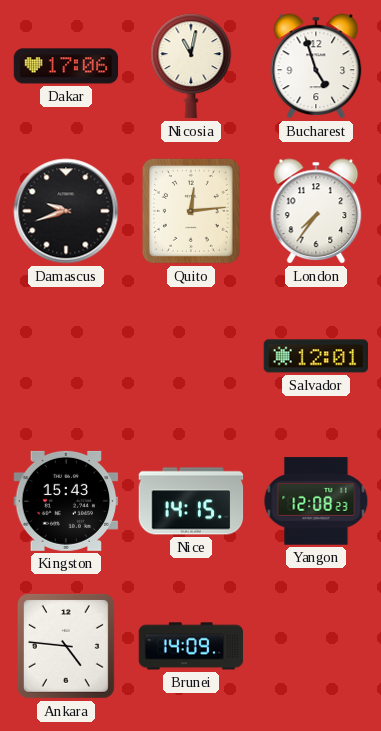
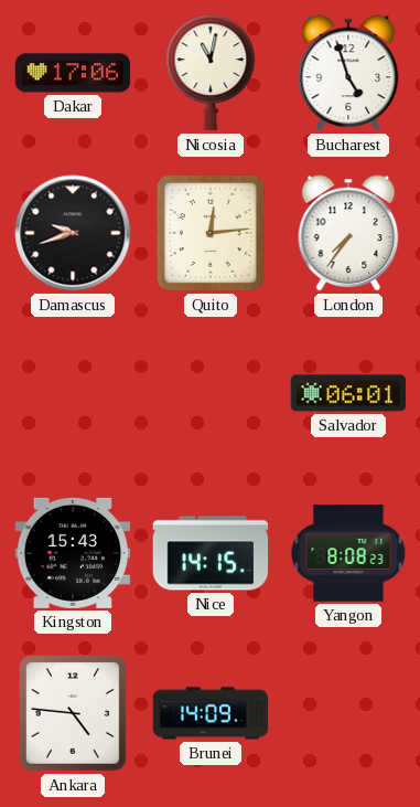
Salvador: 12:01 -> 06:01 (348, 393)
Yangon: 12:08 -> 8:08 (348, 553)
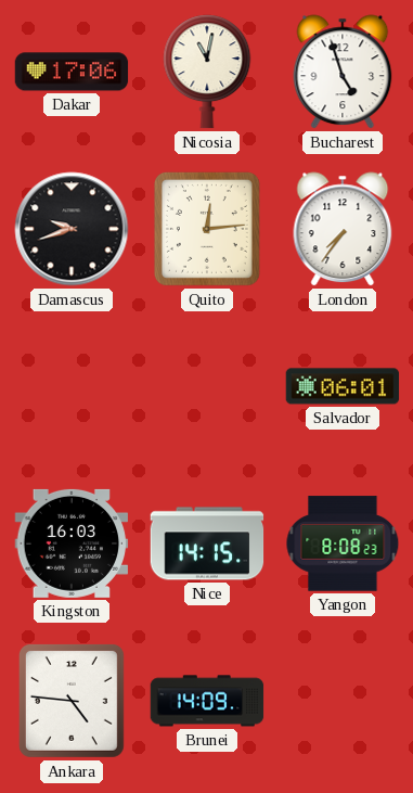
Kingston: 15:43 -> 16:03 (72, 543)
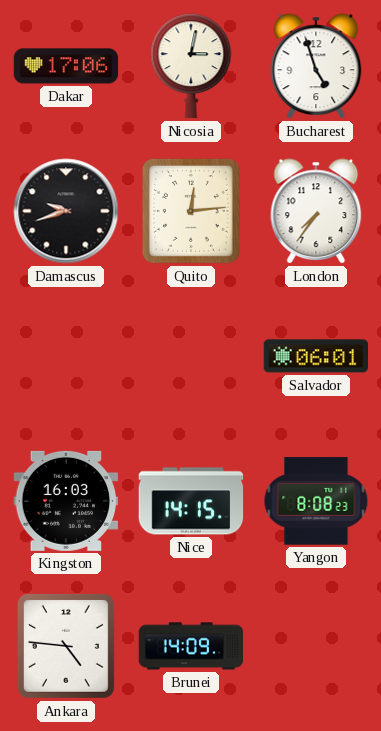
Nicosia: 11:02 -> 3:02 (191, 66)
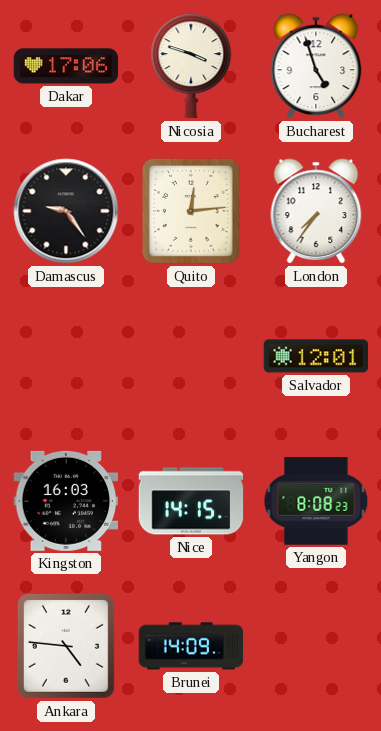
Nicosia: 3:02 -> 3:48 (191, 66)
Damascus: 9:42 -> 9:24 (66, 211)
Salvador: 06:01 -> 12:01 (316, 356)
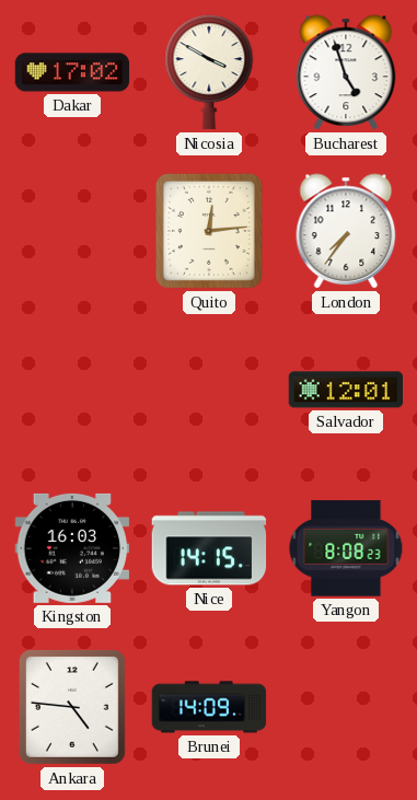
Dakar: 17:06 -> 17:02 (72, 72)
Nicosia: 3:48 -> 3:50 (209, 72)
Damascus: 9:24 -> none (66, 211)
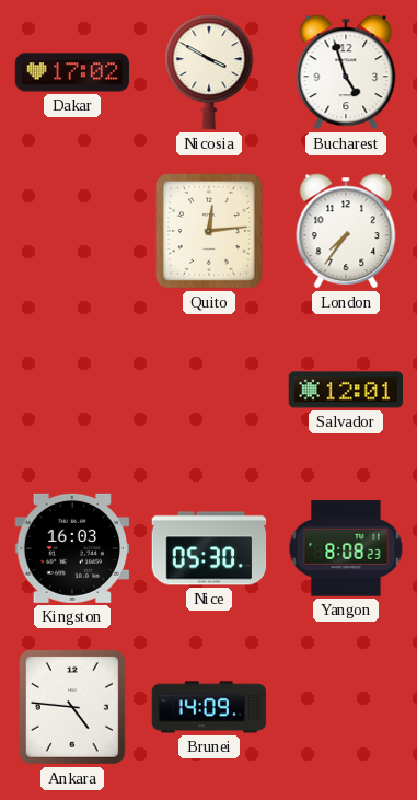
Nice: 14:15 -> 05:30 (209, 548)
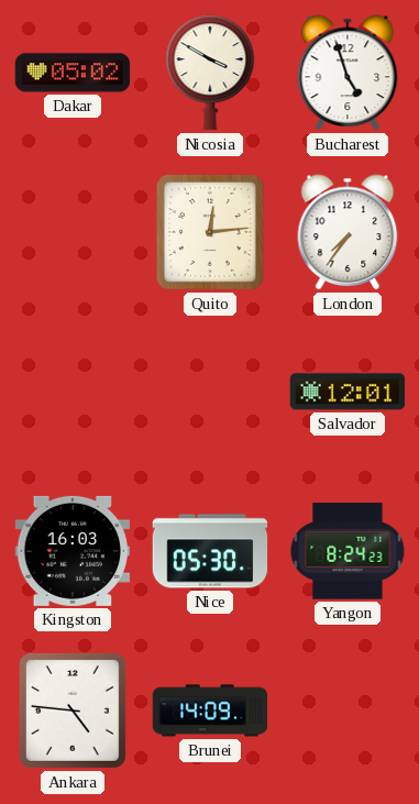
Dakar: 17:02 -> 05:02 (73, 73)
Yangon: 8:08 -> 8:24 (348, 551)
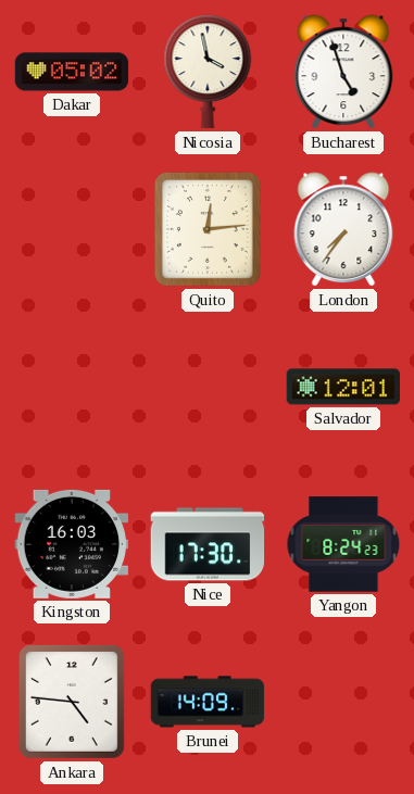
Nicosia: 3:50 -> 3:58 (208, 72)
Nice: 05:30 -> 17:30 (208, 544)
